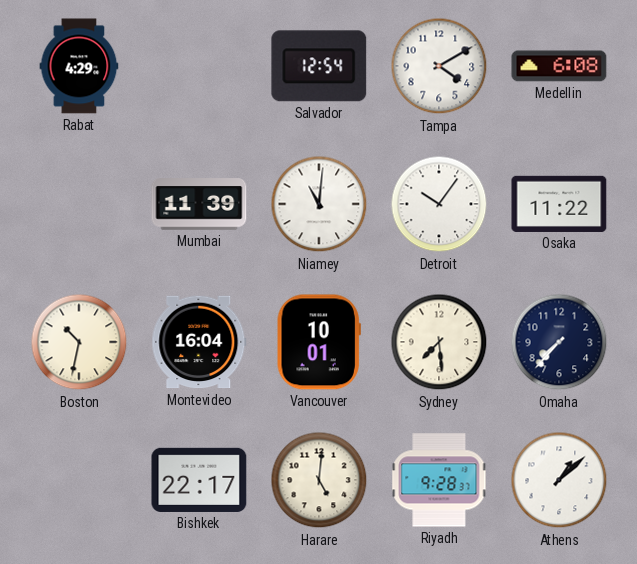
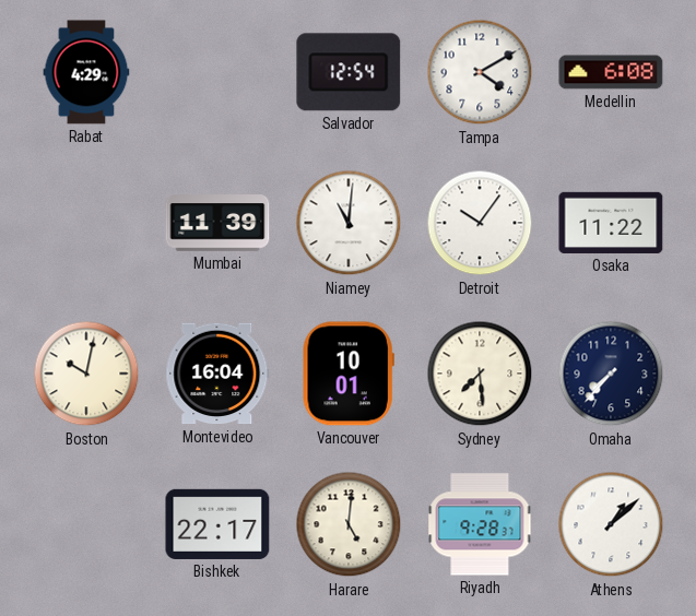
Boston: 10:32 -> 10:02 (86, 374)
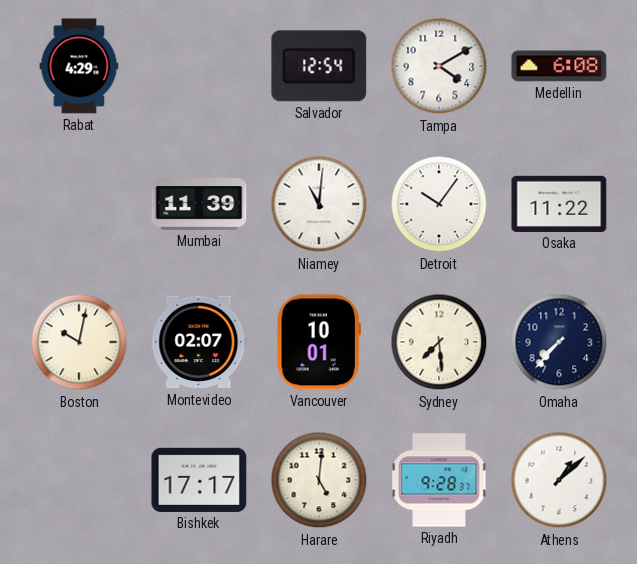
Montevideo: 16:04 -> 02:07 (199, 342)
Bishkek: 22:17 -> 17:17 (199, 480)
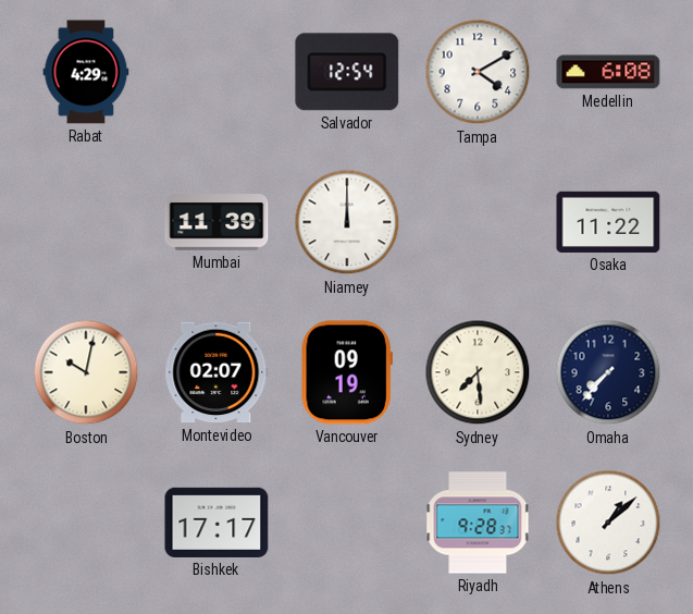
Niamey: 11:01 -> 12:00 (347, 222)
Detroit: 10:06 -> none (439, 204)
Vancouver: 10:01 -> 09:19 (347, 372)
Harare: 5:01 -> none (319, 480)
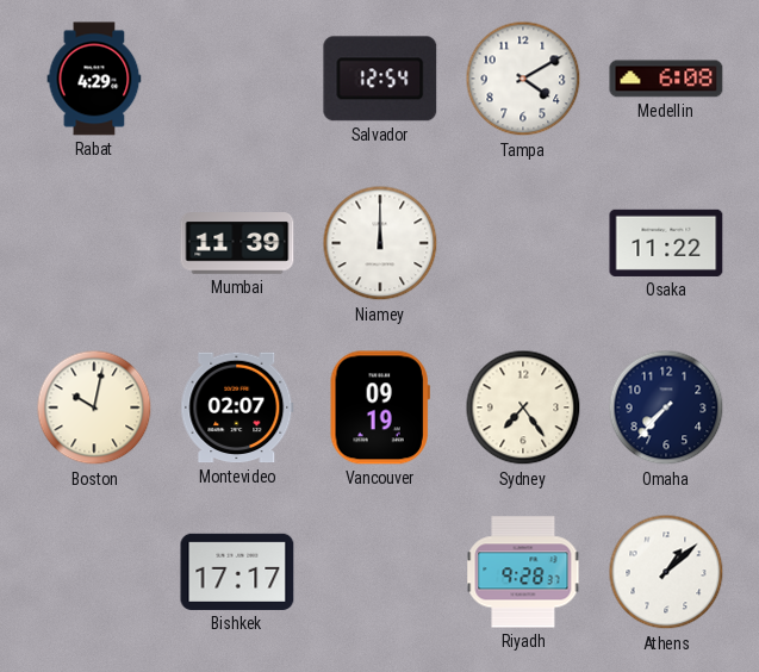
Sydney: 7:29 -> 7:24 (523, 407)
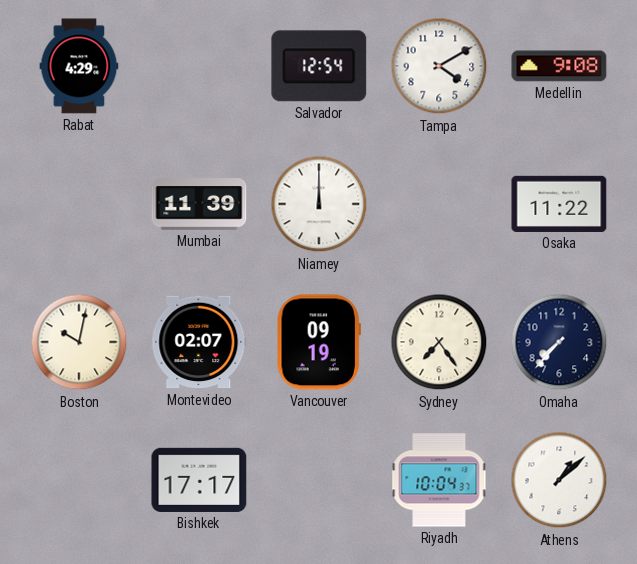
Medellin: 6:08 -> 9:08 (559, 66)
Riyadh: 9:28 -> 10:04 (439, 480)
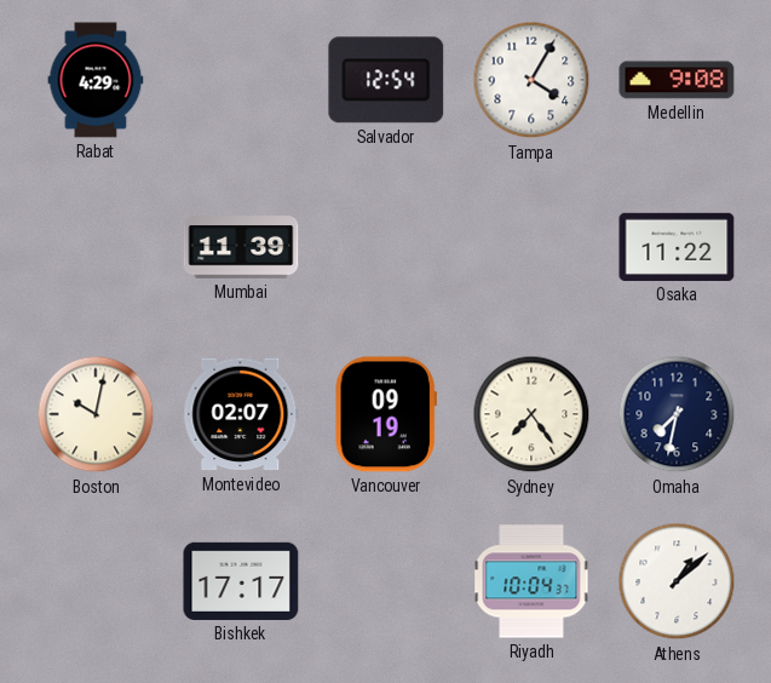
Tampa: 4:10 -> 4:05 (531, 80)
Niamey: 12:00 -> none (319, 204)
Omaha: 7:37 -> 7:32 (677, 414)
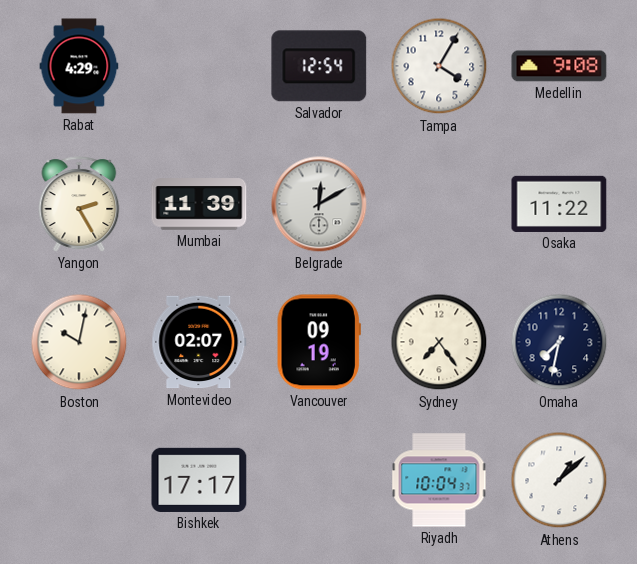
Yangon: none -> 2:25 (79, 204)
Belgrade: none -> 12:10 (319, 204)
